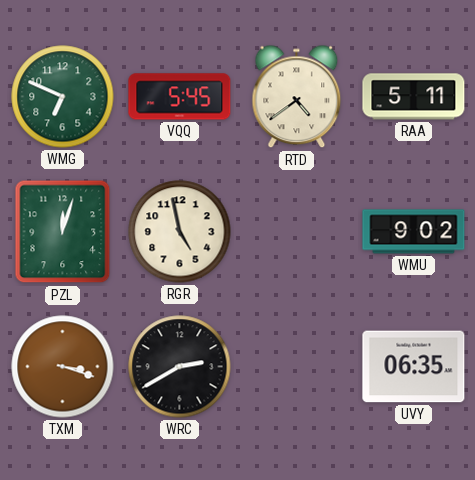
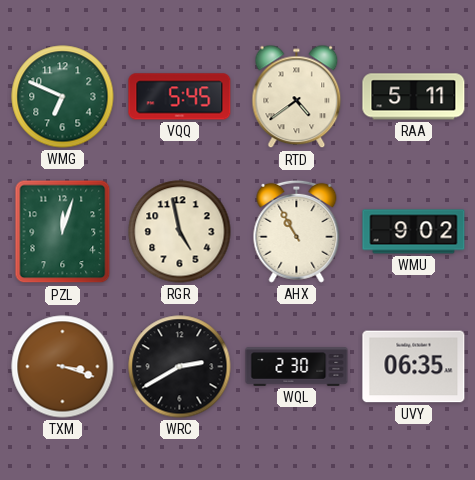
AHX: none -> 10:55 (297, 231)
WQL: none -> 2:30 (297, 367)
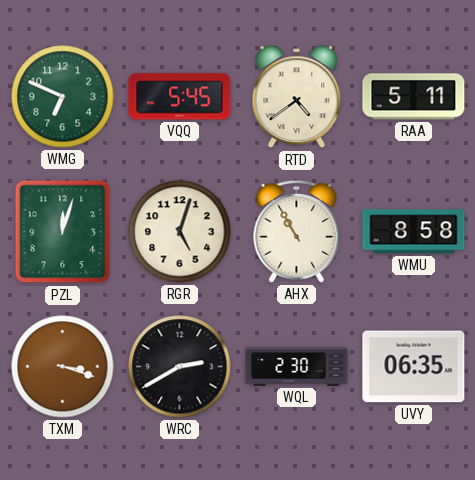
RGR: 4:58 -> 5:03 (180, 232)
WMU: 9:02 -> 8:58 (414, 232)
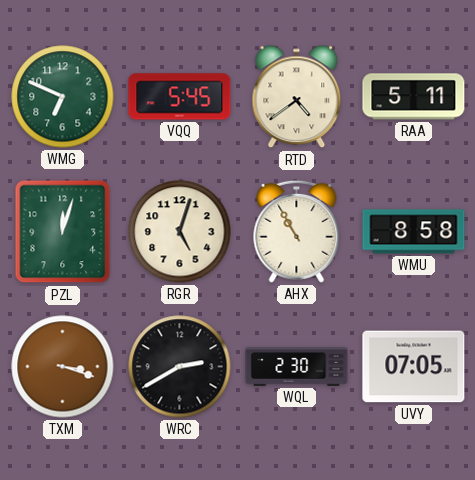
UVY: 06:35 -> 07:05 (414, 367)
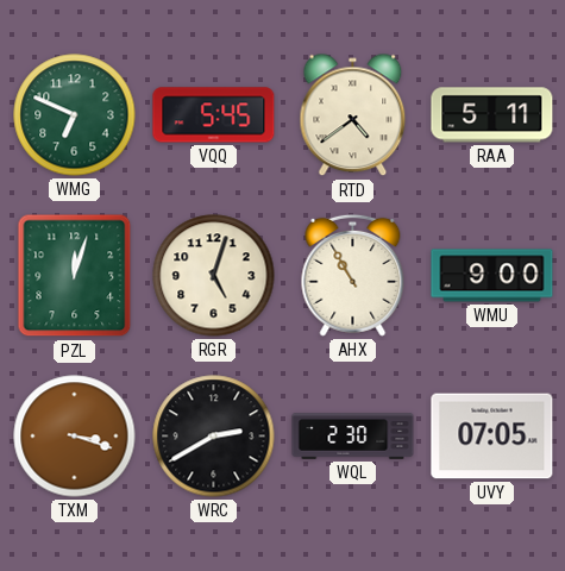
WMU: 8:58 -> 9:00 (492, 276)
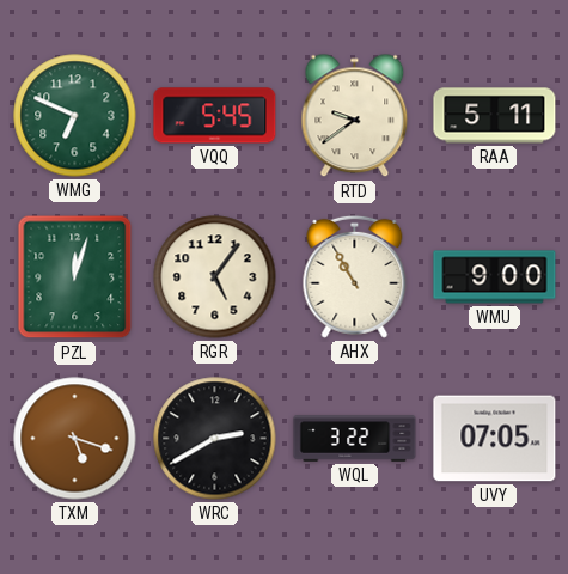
RTD: 4:39 -> 9:39 (355, 116)
RGR: 5:03 -> 5:06 (215, 277)
TXM: 3:18 -> 5:18 (75, 439)
WQL: 2:30 -> 3:22 (355, 439)
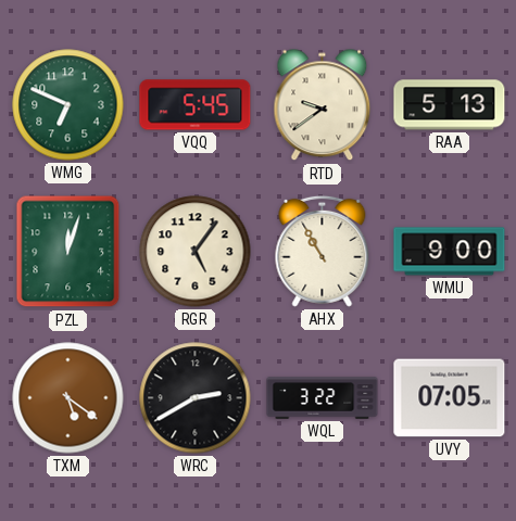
RAA: 5:11 -> 5:13 (450, 105)
TXM: 5:18 -> 5:21 (68, 398)
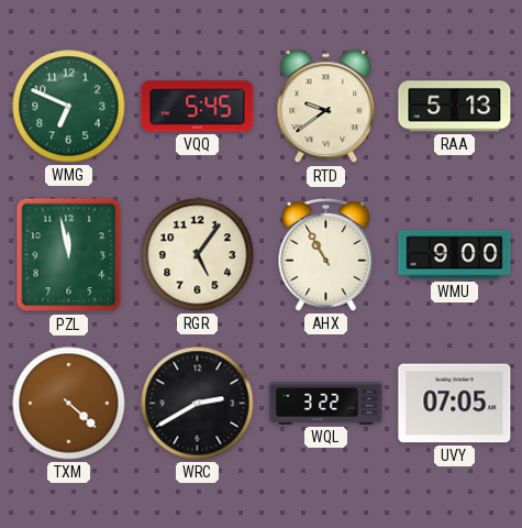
PZL: 12:03 -> 11:58 (69, 255)
TXM: 5:21 -> 4:22 (69, 404)
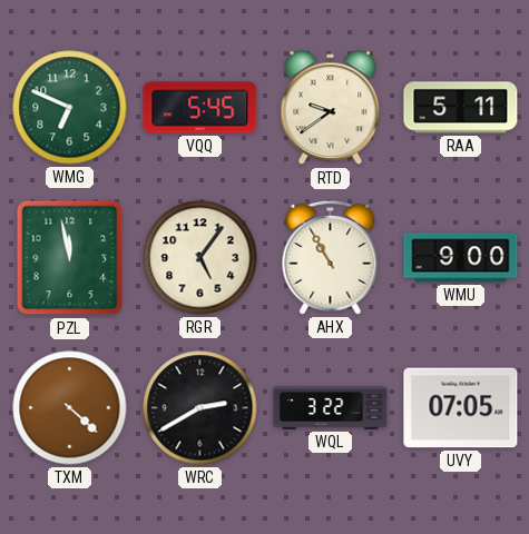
RAA: 5:13 -> 5:11 (461, 108)
